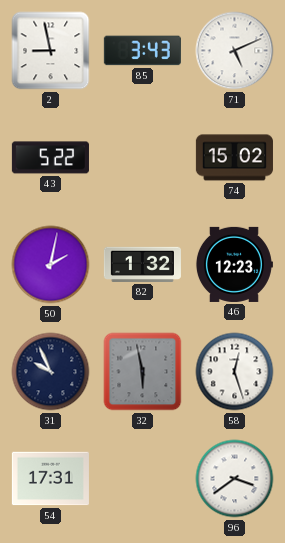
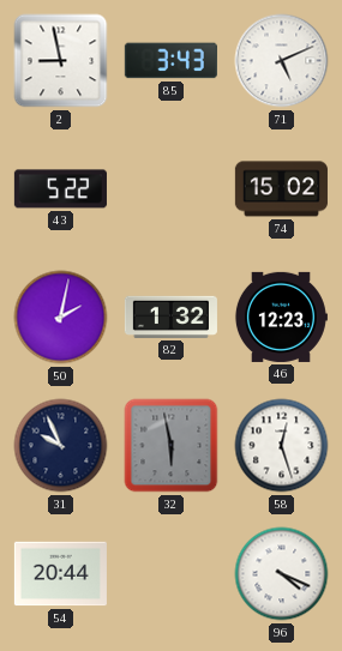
54: 17:31 -> 20:44 (60, 574)
96: 3:39 -> 4:19 (282, 574)
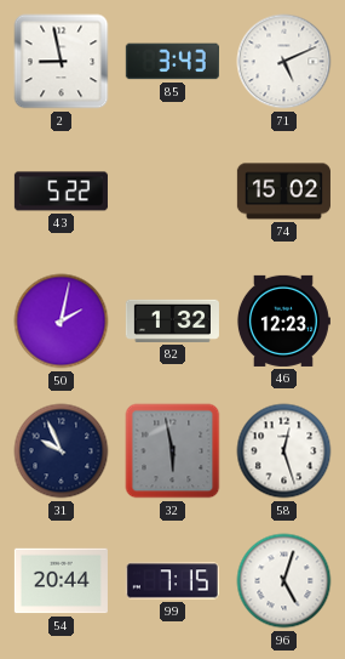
99: none -> 7:15 (172, 581)
96: 4:19 -> 5:03 (284, 581)
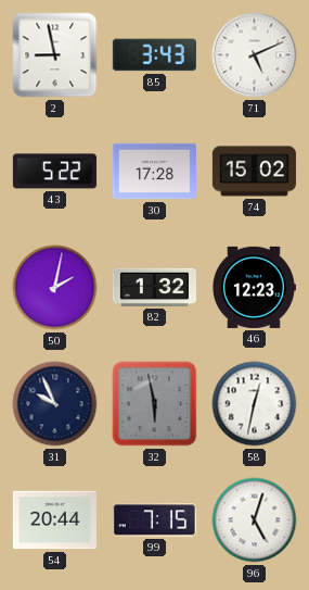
30: none -> 17:28 (154, 172)
58: 12:27 -> 12:32 (255, 404)
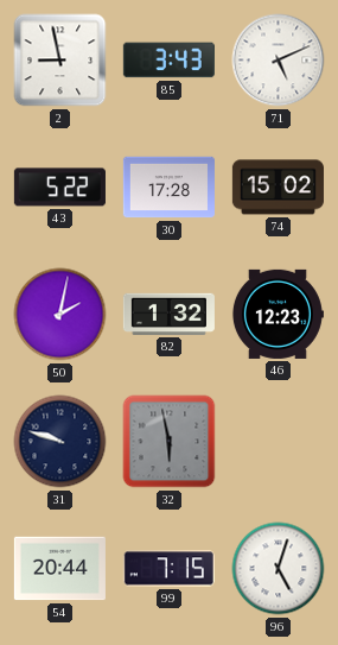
31: 9:56 -> 9:48 (60, 442)
58: 12:32 -> none (255, 404)
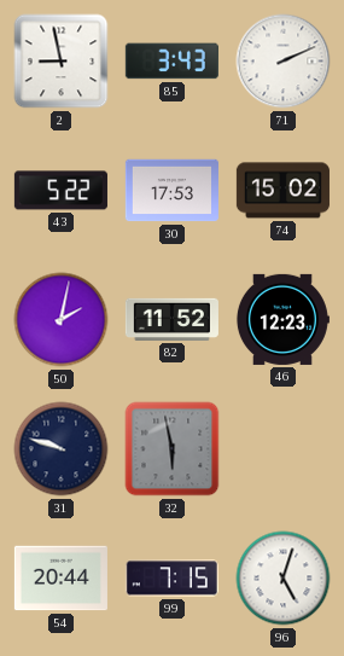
71: 5:11 -> 2:11 (284, 62)
30: 17:28 -> 17:53 (171, 191)
82: 1:32 -> 11:52 (171, 319)
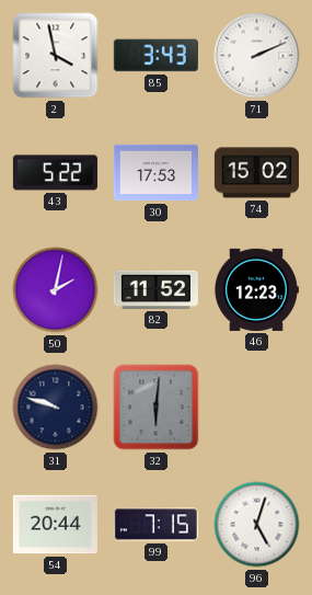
2: 8:58 -> 3:58 (56, 56)
32: 5:58 -> 6:01 (157, 408)
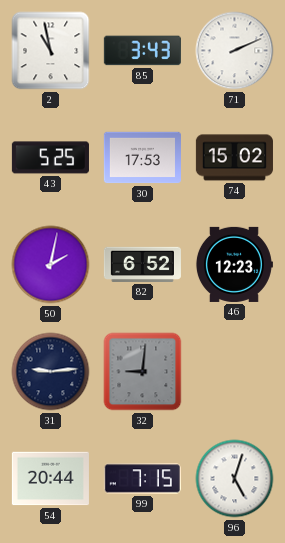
2: 3:58 -> 10:58 (51, 51)
43: 5:22 -> 5:25 (50, 158)
82: 11:52 -> 6:52 (142, 264)
31: 9:48 -> 9:14 (51, 372)
32: 6:01 -> 9:01 (143, 372)
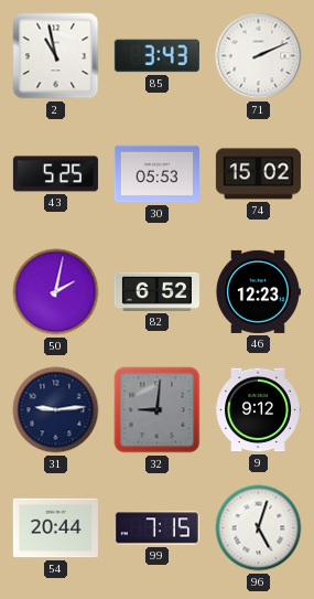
30: 17:53 -> 05:53 (156, 174)
9: none -> 9:12 (258, 410)
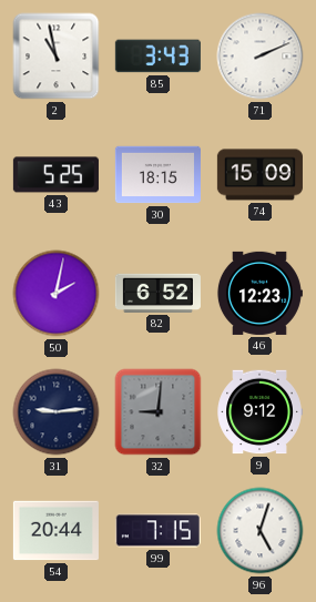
30: 05:53 -> 18:15 (157, 175)
74: 15:02 -> 15:09 (259, 175)
